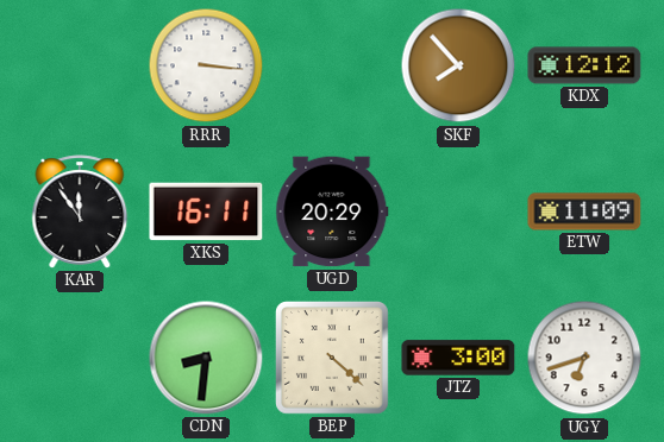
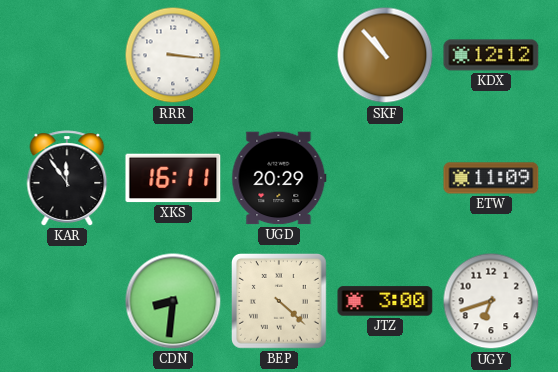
SKF: 7:53 -> 10:53 (385, 55)
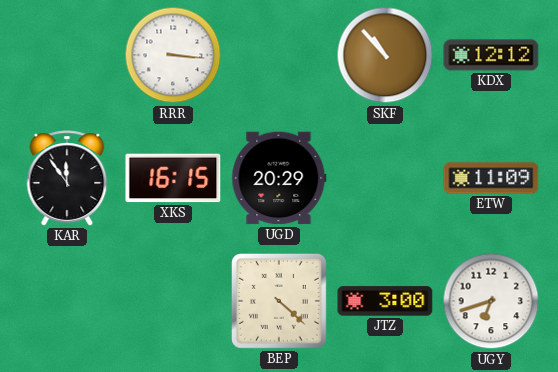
XKS: 16:11 -> 16:15 (173, 178)
CDN: 8:31 -> none (173, 301)
